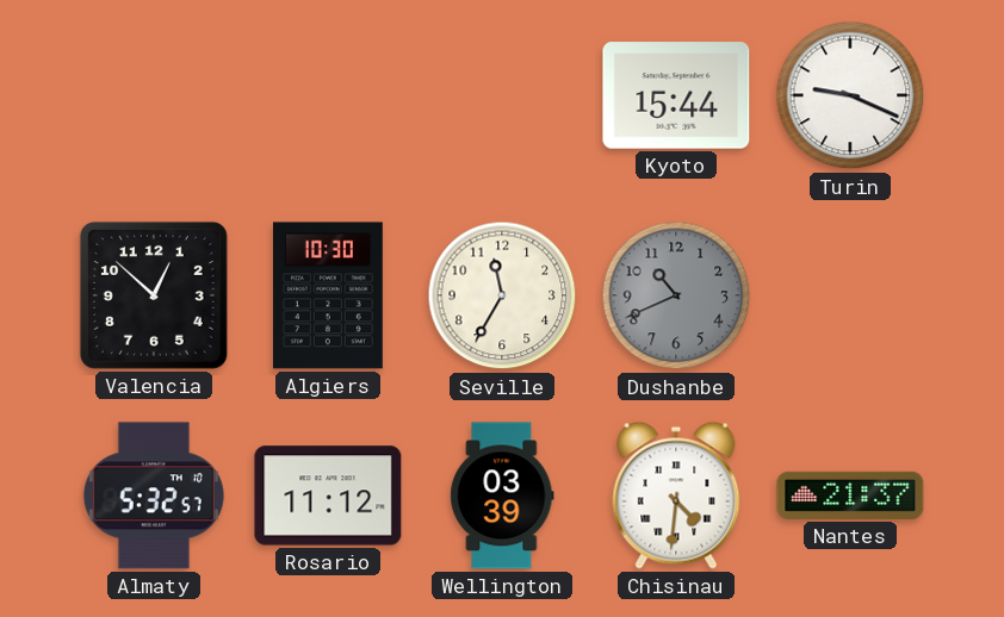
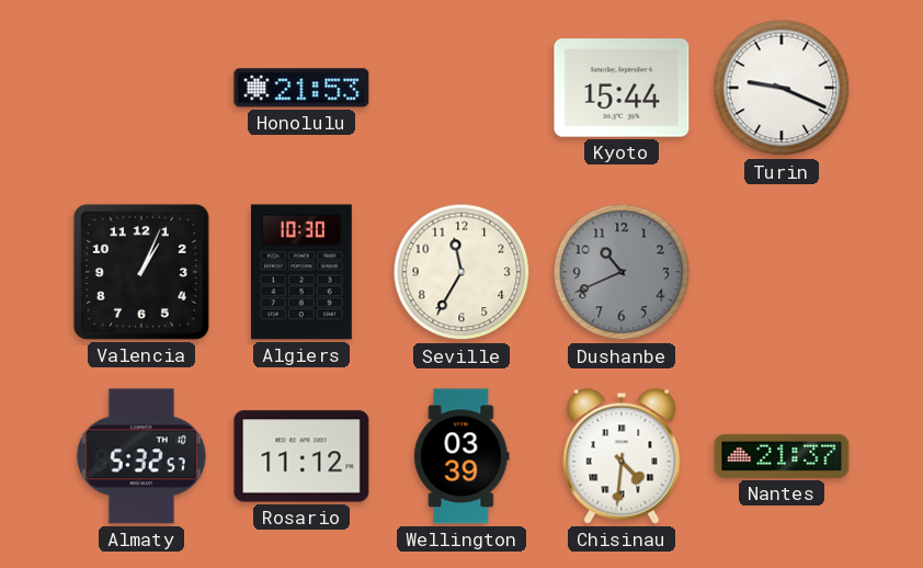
Honolulu: none -> 21:53 (301, 88)
Valencia: 12:52 -> 1:04 (141, 272)
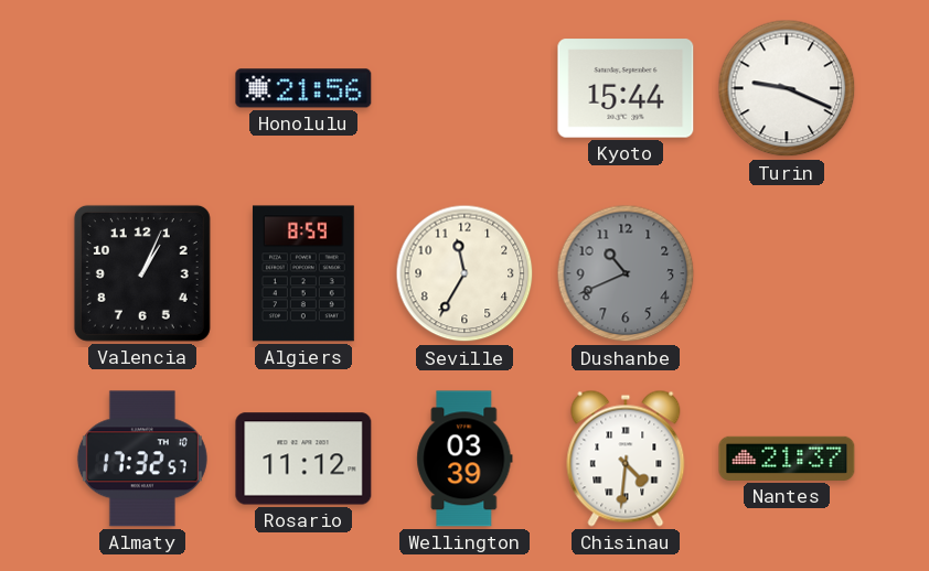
Honolulu: 21:53 -> 21:56 (303, 88)
Algiers: 10:30 -> 8:59 (303, 273)
Almaty: 5:32 -> 17:32 (142, 459)
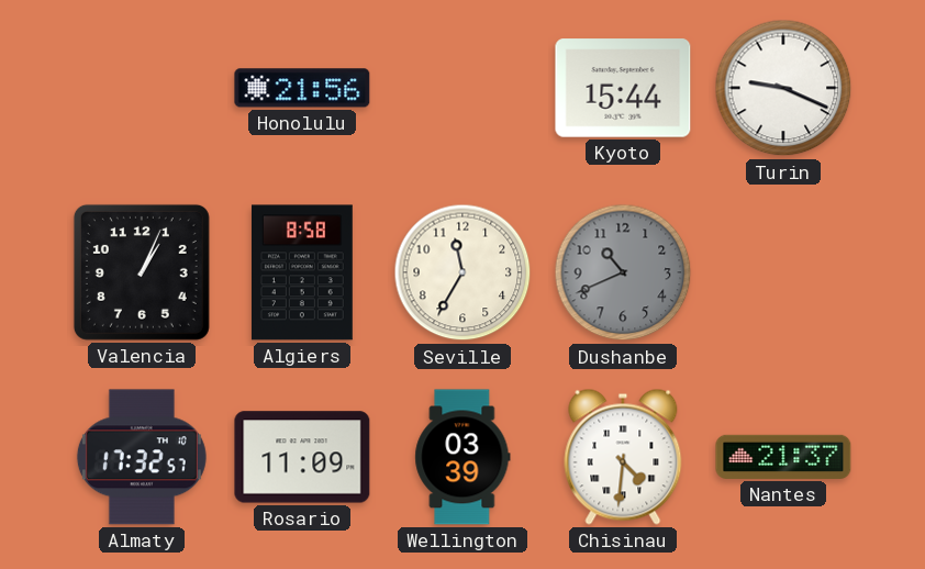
Algiers: 8:59 -> 8:58 (302, 272)
Rosario: 11:12 -> 11:09 (302, 457)
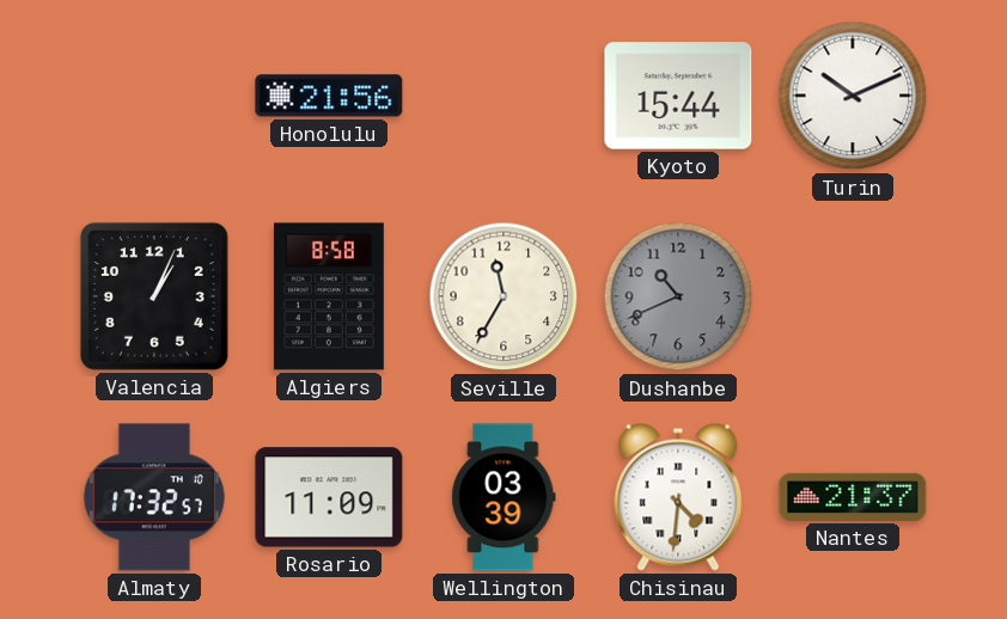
Turin: 9:19 -> 10:11 (853, 96)
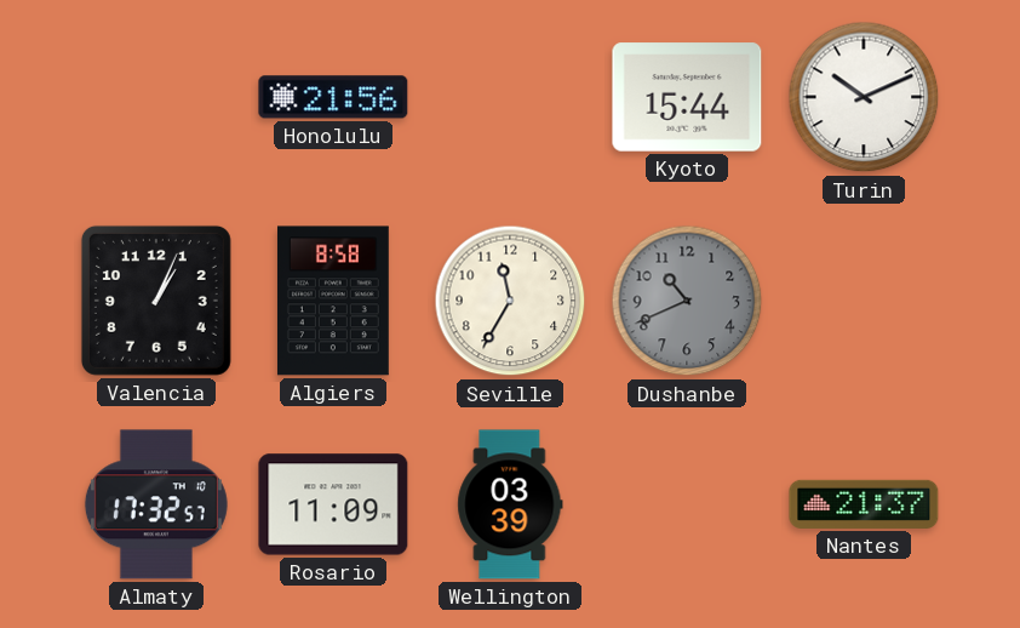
Chisinau: 4:31 -> none (678, 497)
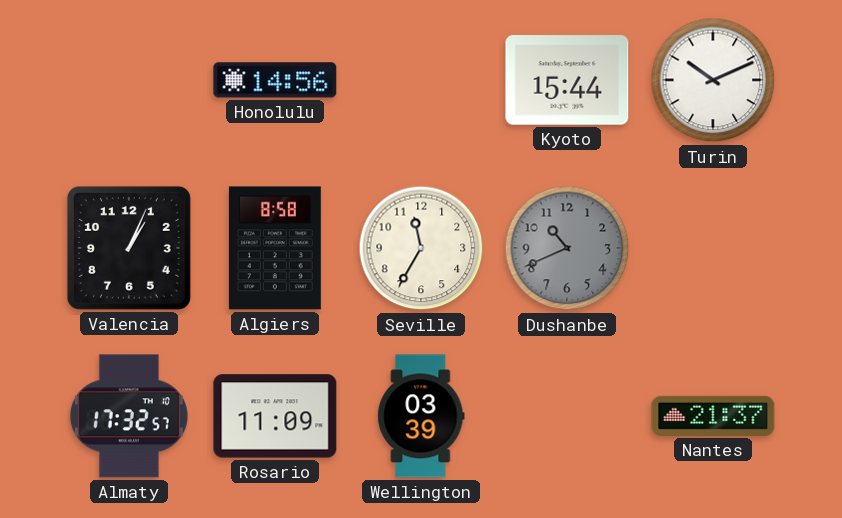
Honolulu: 21:56 -> 14:56 (275, 80)
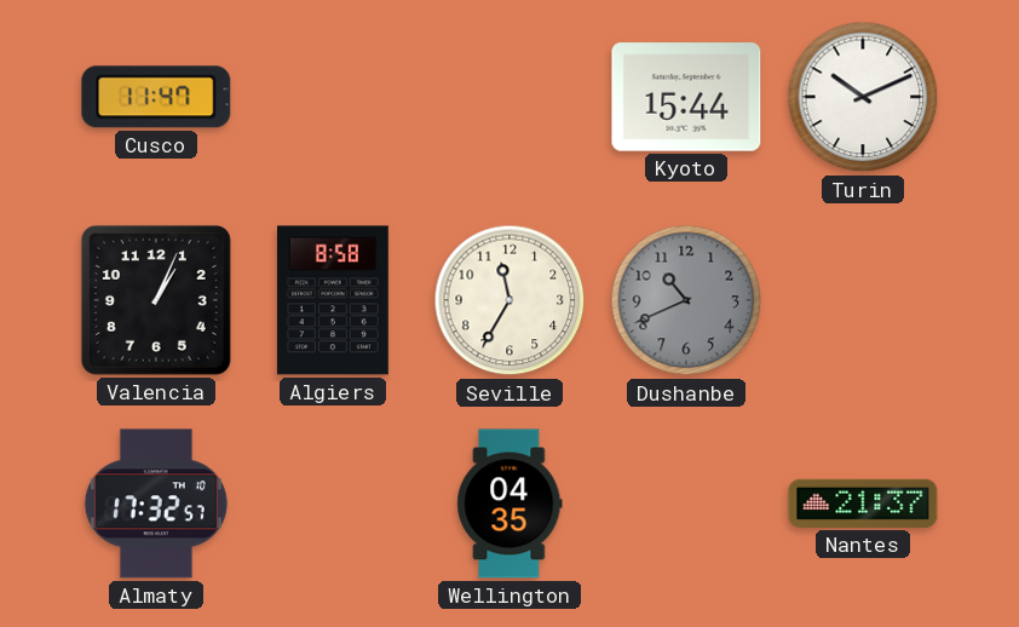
Cusco: none -> 11:47 (156, 97)
Honolulu: 14:56 -> none (275, 80)
Rosario: 11:09 -> none (275, 416)
Wellington: 03:39 -> 04:35 (509, 504)
